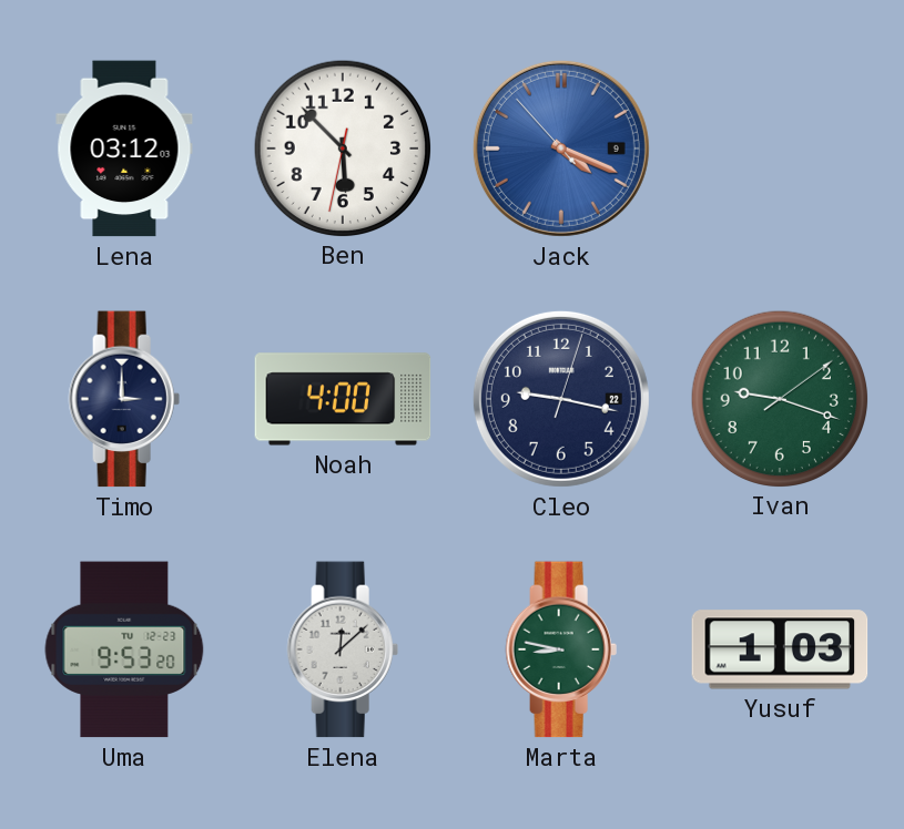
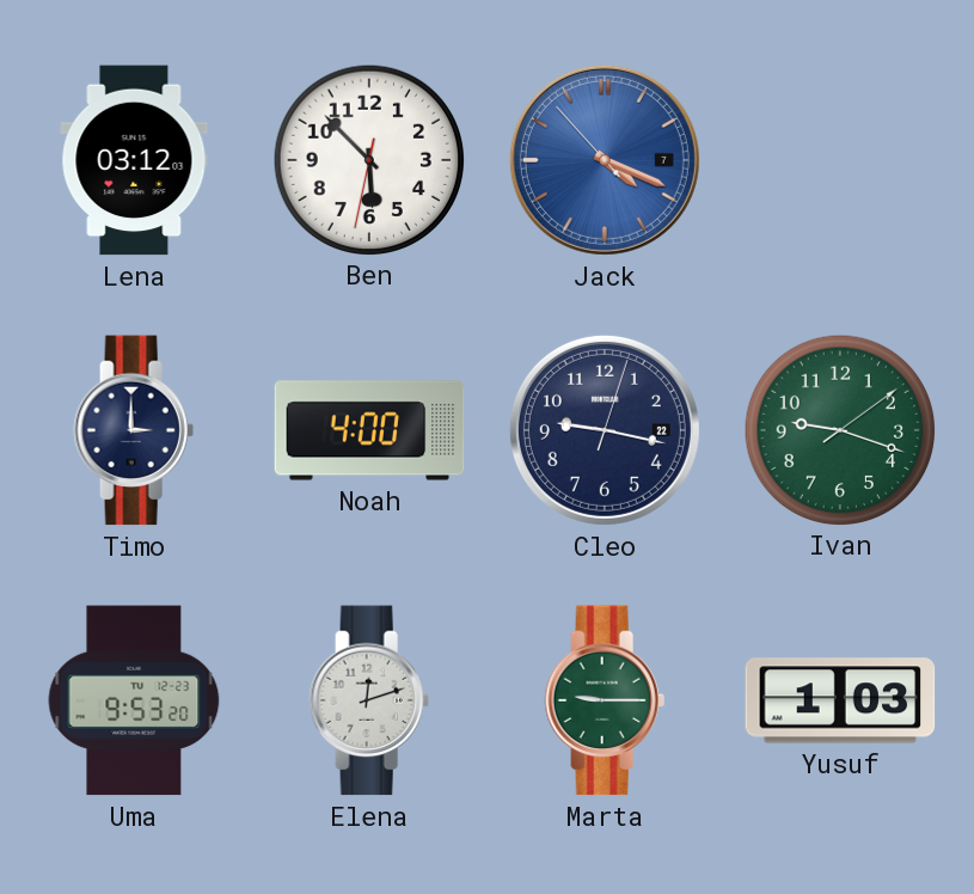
Jack date: 9 -> 7 (605, 160)
Elena: 12:08 -> 12:12 (369, 700)
Marta: 8:47 -> 9:15 (605, 700)
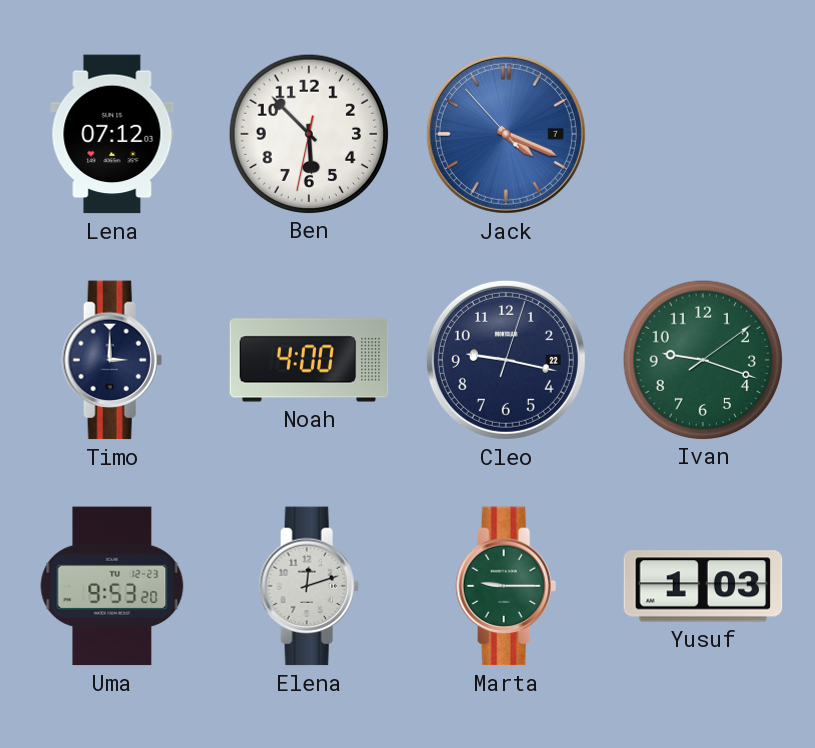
Lena: 03:12 -> 07:12 (112, 134)
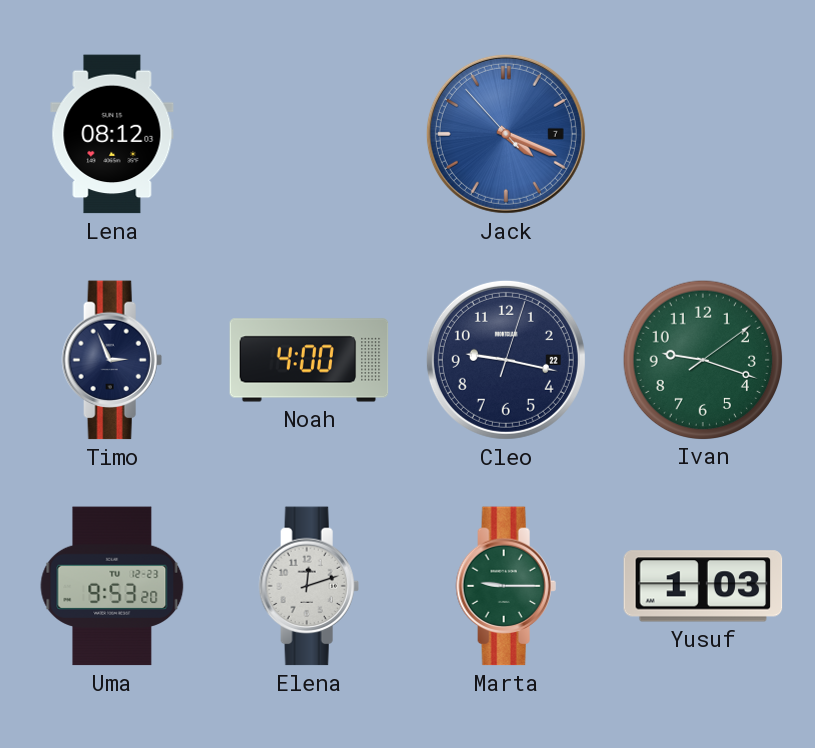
Lena: 07:12 -> 08:12 (112, 134)
Ben: 5:52 -> none (308, 133)
Timo: 3:00 -> 2:56 (112, 360)
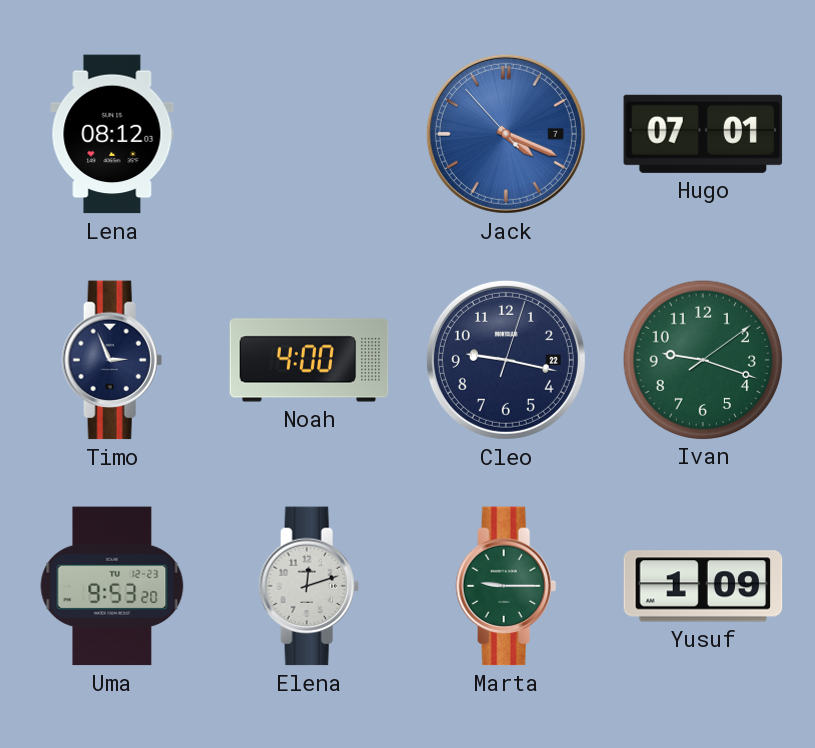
Hugo: none -> 07:01 (703, 134)
Yusuf: 1:03 -> 1:09 (703, 586)
